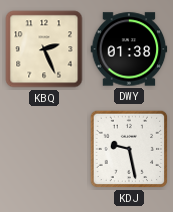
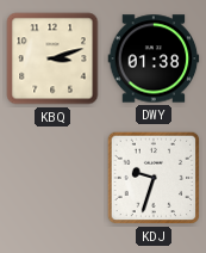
KBQ: 2:26 -> 3:12 (52, 58)
KDJ: 9:28 -> 9:33 (154, 178)
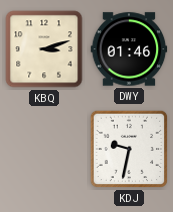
DWY: 01:38 -> 01:46 (129, 49)
KDJ: 9:33 -> 9:32 (129, 149)
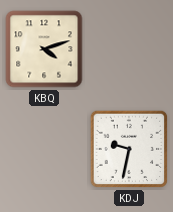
KBQ: 3:12 -> 4:12 (44, 49)
DWY: 01:46 -> none (129, 49)
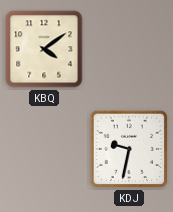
KBQ: 4:12 -> 4:09 (44, 49)
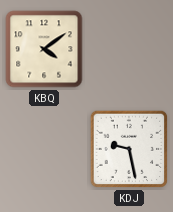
KDJ: 9:32 -> 9:28 (129, 149)
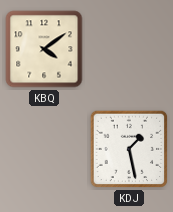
KDJ: 9:28 -> 1:28 (129, 149)
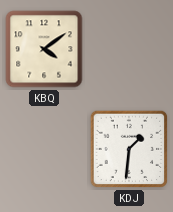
KDJ: 1:28 -> 1:31 (129, 149)
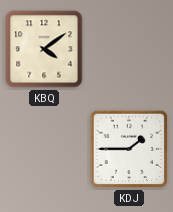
KDJ: 1:31 -> 1:45 (129, 149)
